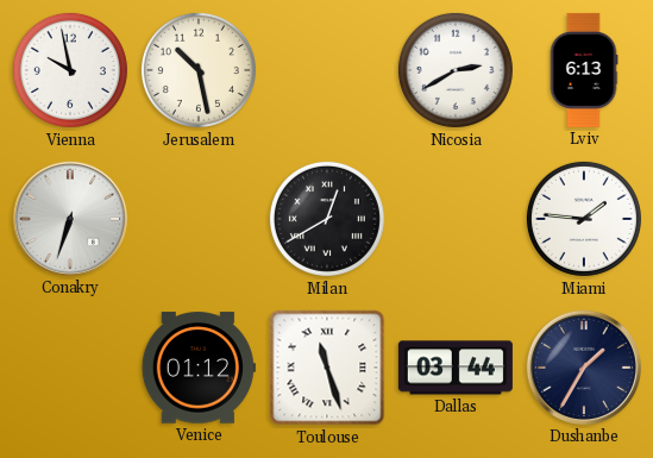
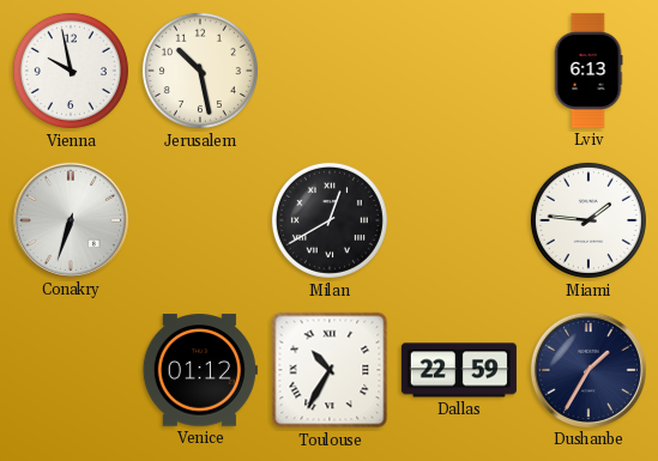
Nicosia: 2:40 -> none (456, 70)
Toulouse: 11:27 -> 10:35 (330, 370)
Dallas: 03:44 -> 22:59 (459, 370)
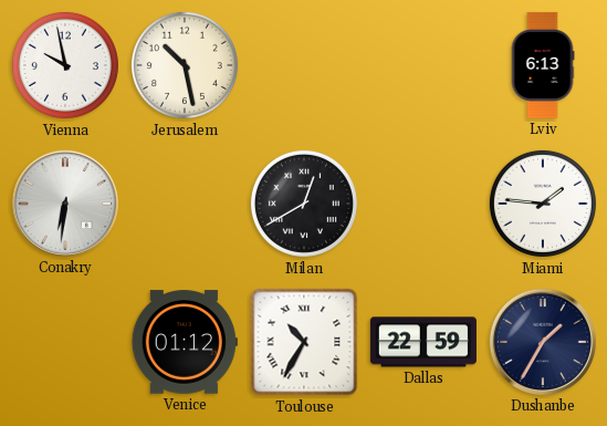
Conakry: 6:33 -> 6:31 (65, 204)
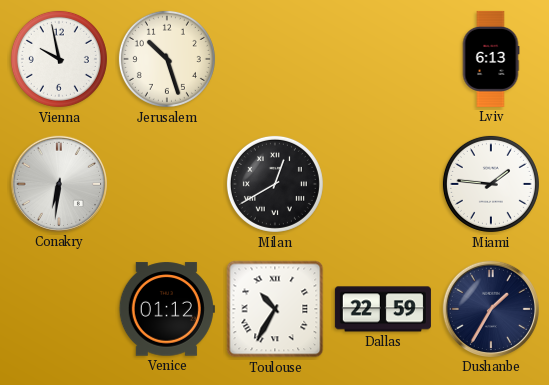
Jerusalem: 10:28 -> 10:27 (167, 59)
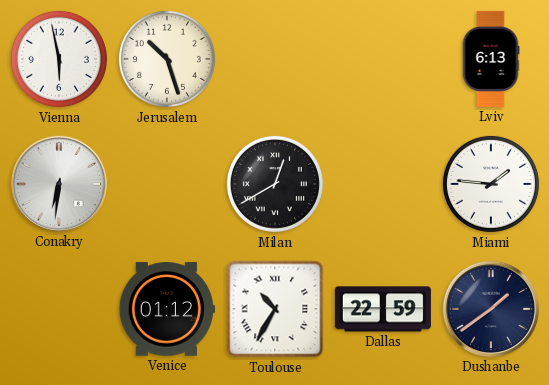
Vienna: 9:58 -> 5:58 (59, 59)
Dushanbe: 1:35 -> 1:39 (491, 309)
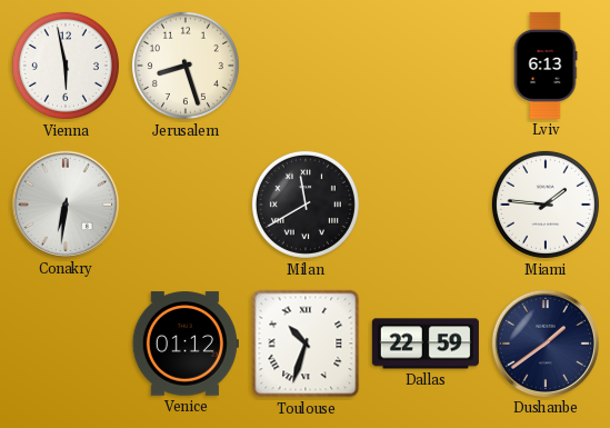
Jerusalem: 10:27 -> 8:27 (186, 66)
Milan: 12:40 -> 11:40 (306, 205)
Toulouse: 10:35 -> 10:33 (306, 344)
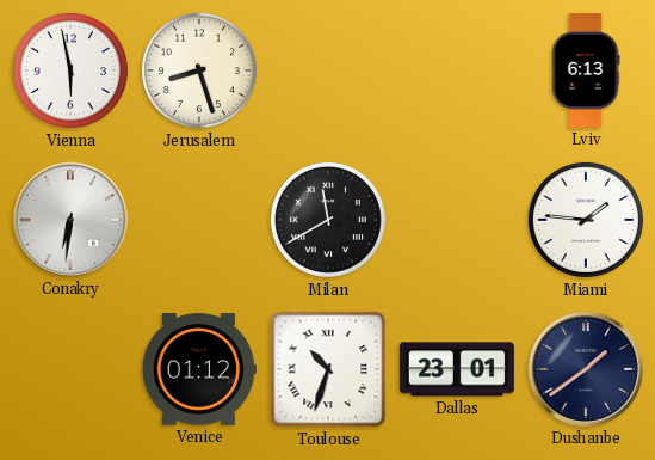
Dallas: 22:59 -> 23:01 (457, 369)
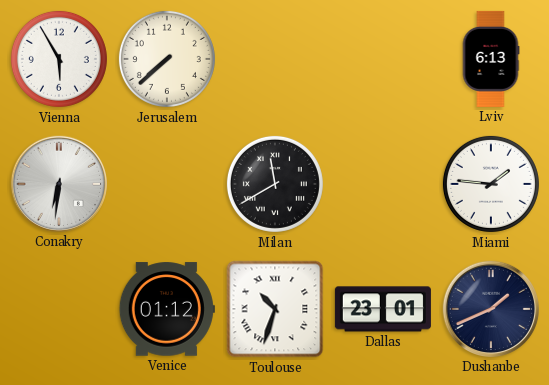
Vienna: 5:58 -> 5:55 (59, 59)
Jerusalem: 8:27 -> 7:38 (167, 59)
Dushanbe: 1:39 -> 1:41 (491, 309)
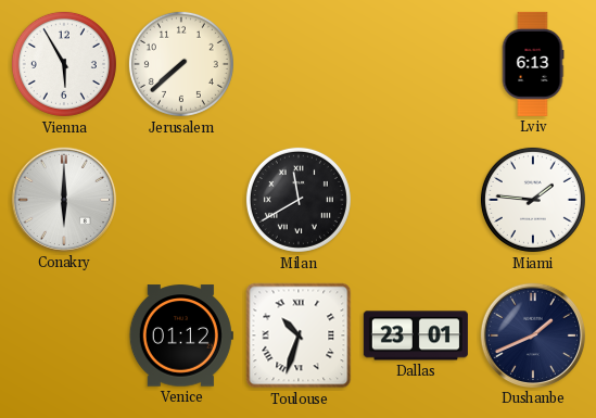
Conakry: 6:31 -> 6:00 (64, 200)
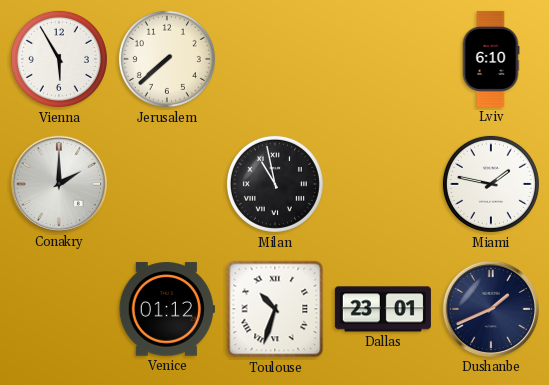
Lviv: 6:13 -> 6:10 (491, 59)
Conakry: 6:00 -> 2:00 (59, 184)
Milan: 11:40 -> 10:58 (275, 184)
Miami: 1:46 -> 1:47 (491, 184)
